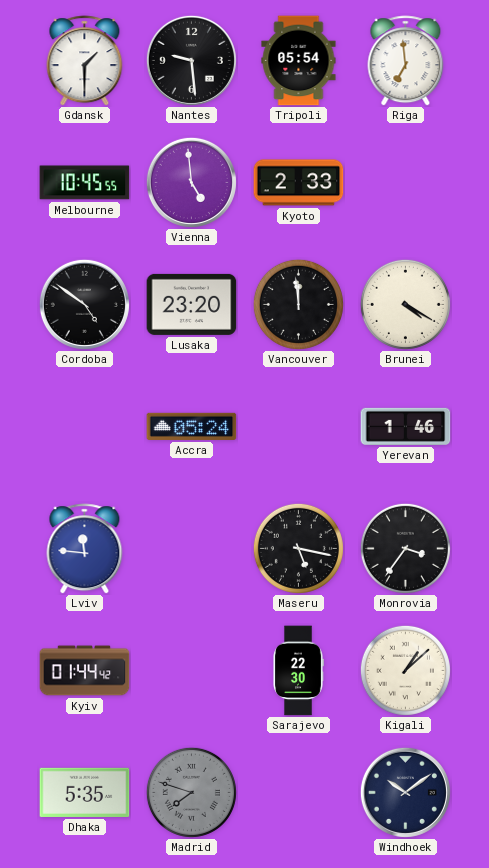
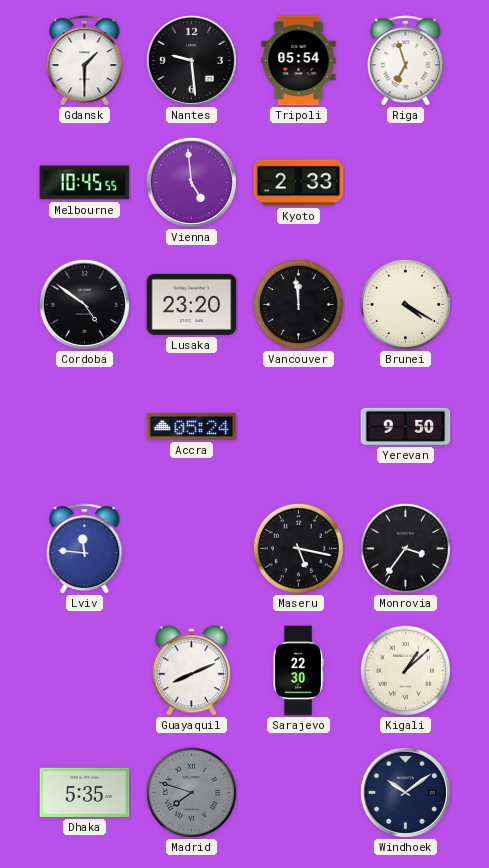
Riga: 6:59 -> 6:57 (406, 61)
Yerevan: 1:46 -> 9:50 (406, 426)
Kyiv: 01:44 -> none (85, 671)
Guayaquil: none -> 8:11 (191, 671)
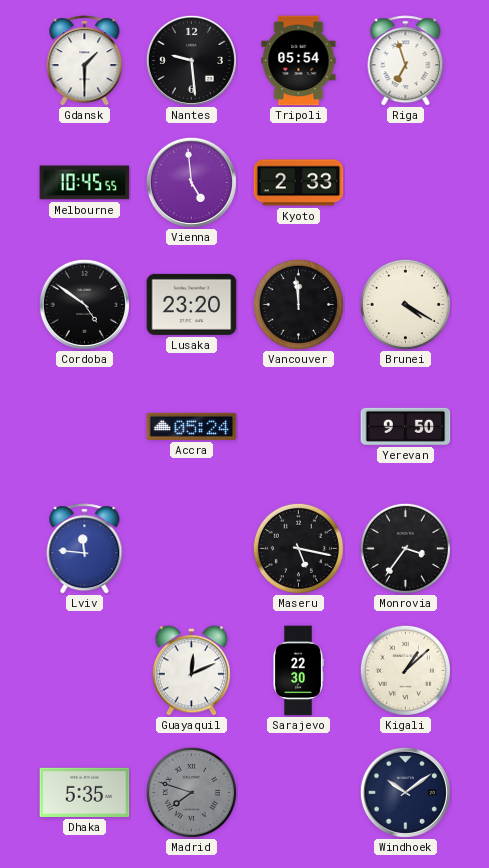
Guayaquil: 8:11 -> 12:11 (191, 671)
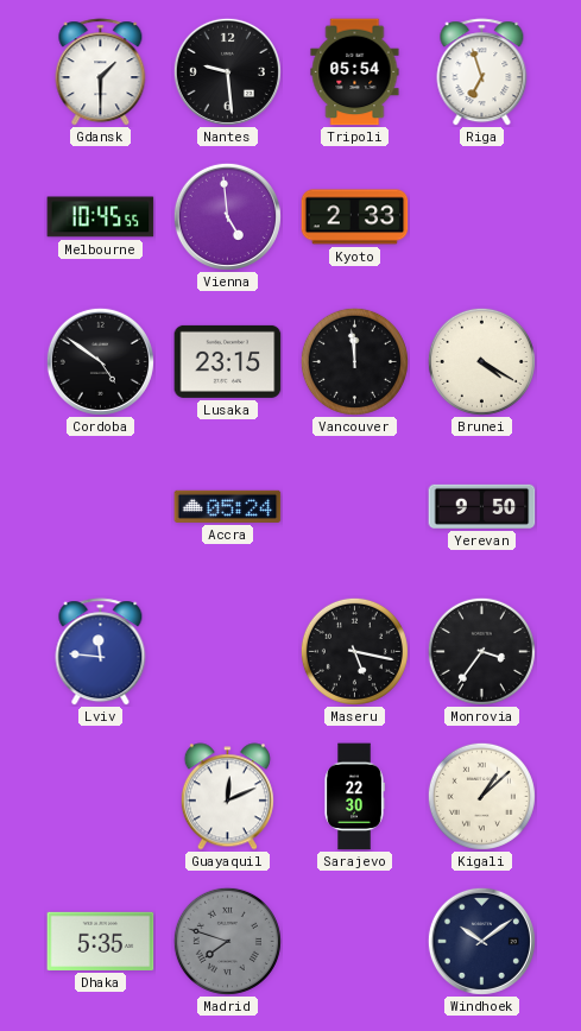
Lusaka: 23:20 -> 23:15 (228, 361)
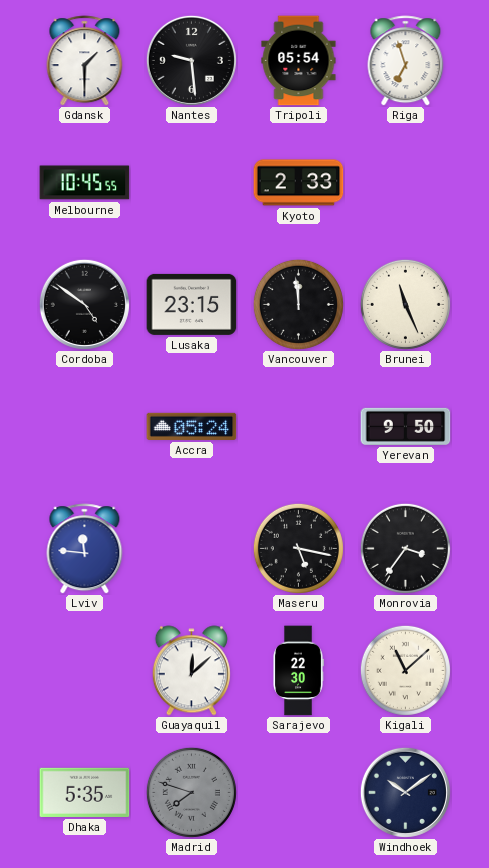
Vienna: 4:59 -> none (227, 216)
Brunei: 4:20 -> 11:26 (405, 304)
Guayaquil: 12:11 -> 12:08 (191, 671)
Kigali: 1:08 -> 11:08 (405, 670)
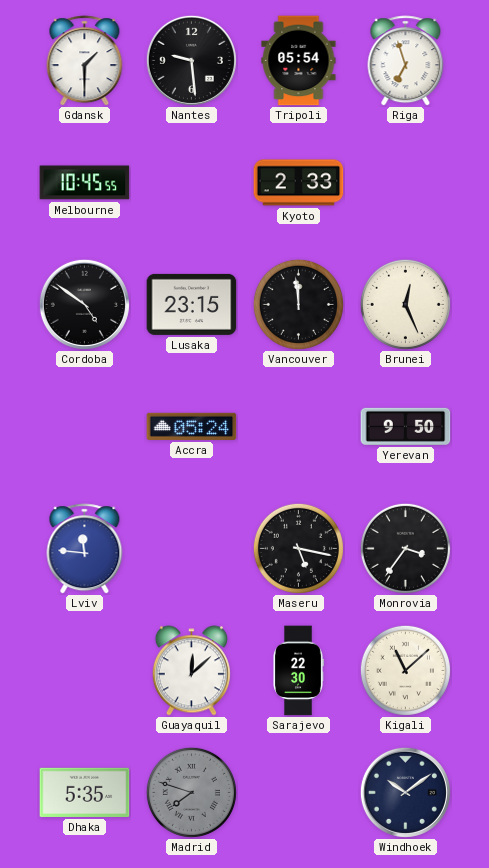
Brunei: 11:26 -> 12:26 (405, 304)
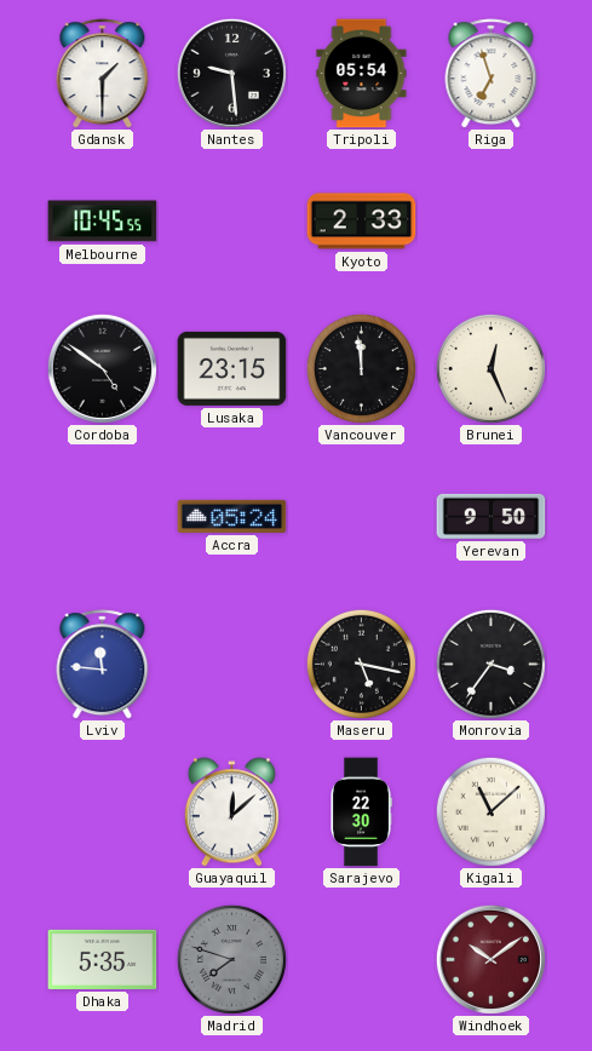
Windhoek dial: navy -> burgundy (490, 959)
